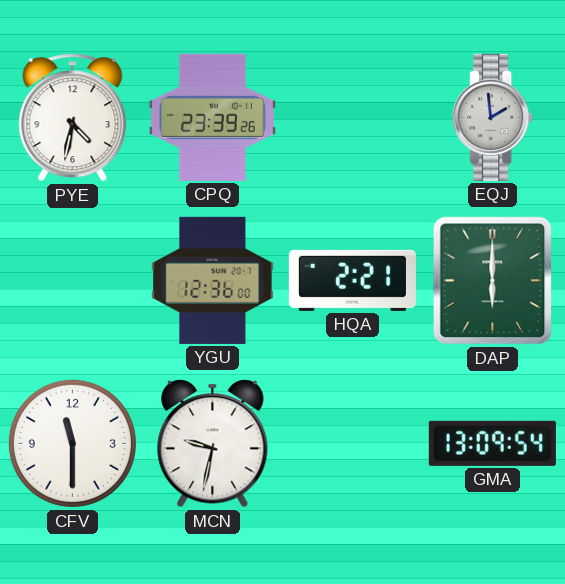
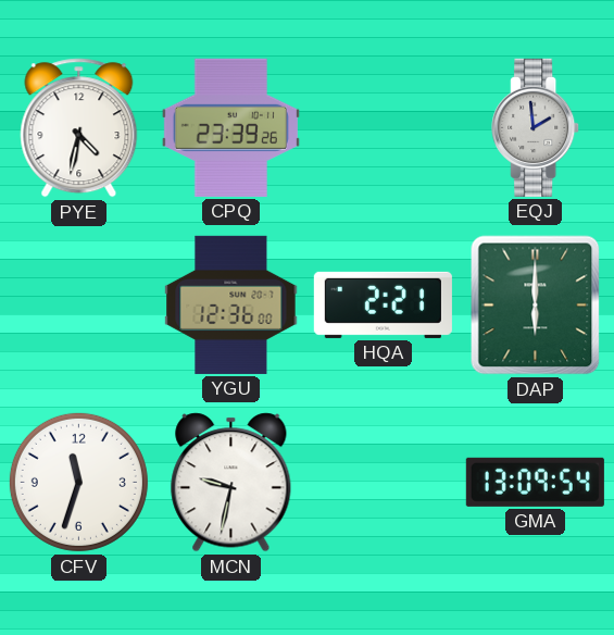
CFV: 11:30 -> 11:33 (78, 482)
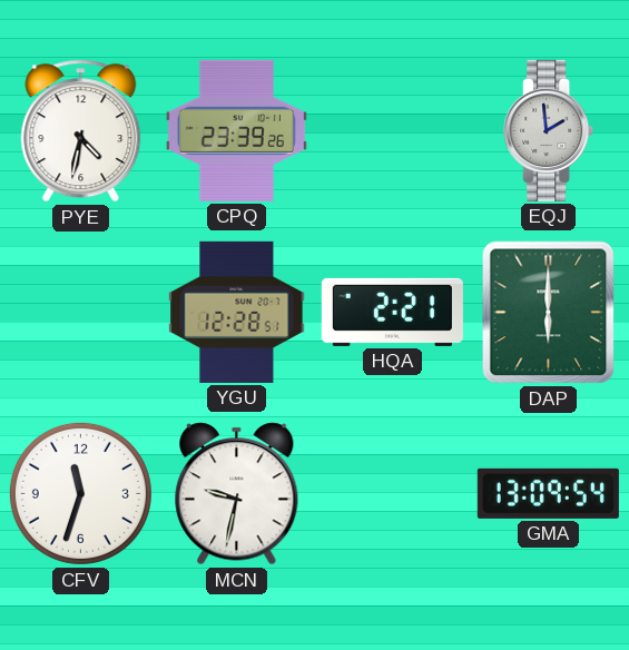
YGU: 12:36 -> 12:28 (237, 312)
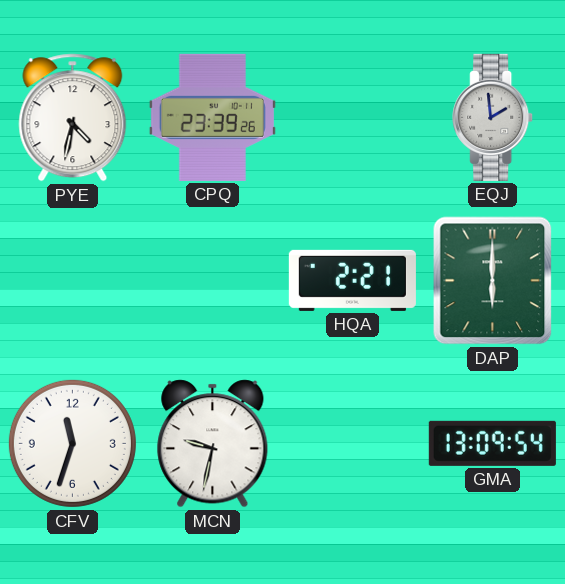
YGU: 12:28 -> none (237, 312)
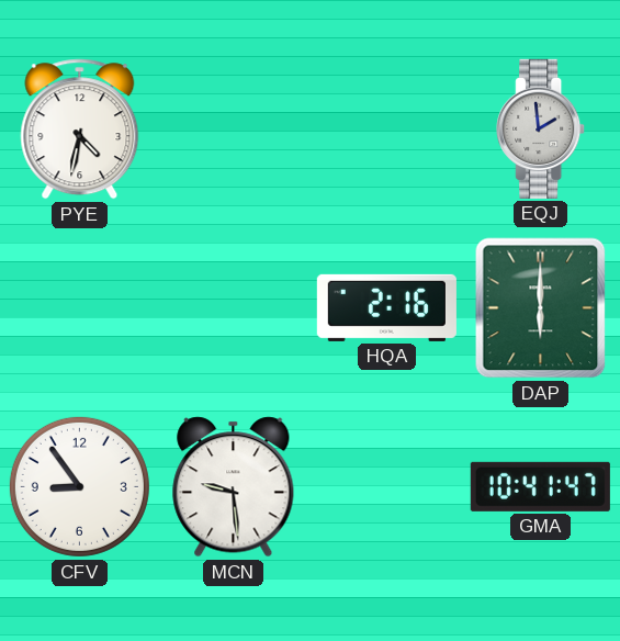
CPQ: 23:39 -> none (212, 117)
HQA: 2:21 -> 2:16 (386, 307)
CFV: 11:33 -> 8:54 (79, 486)
MCN: 9:32 -> 9:29 (234, 487)
GMA: 13:09 -> 10:41 (540, 486)
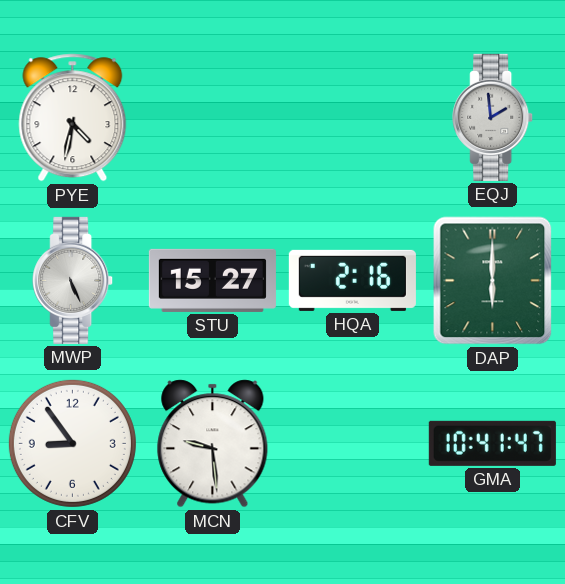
MWP: none -> 5:26 (73, 280)
STU: none -> 15:27 (212, 280)
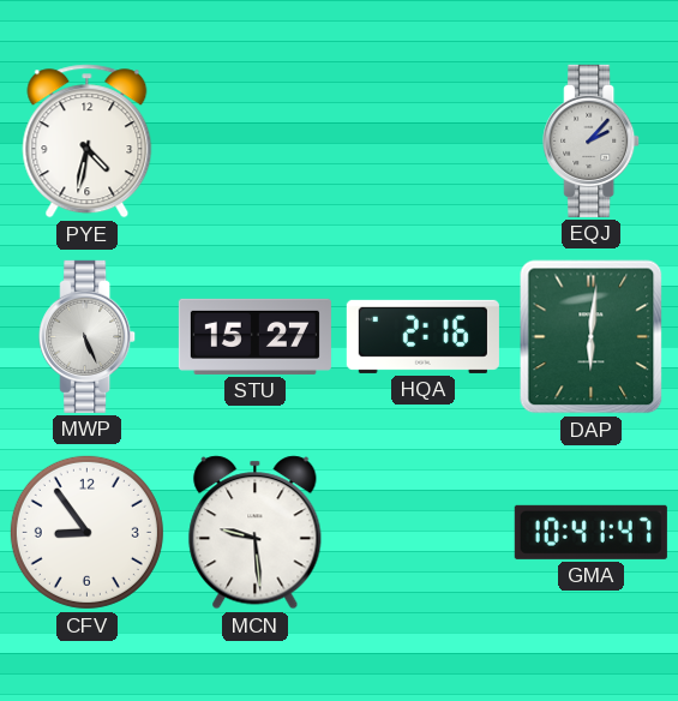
EQJ: 1:59 -> 2:07 (592, 140)
DAP: 6:00 -> 6:01 (592, 337)
